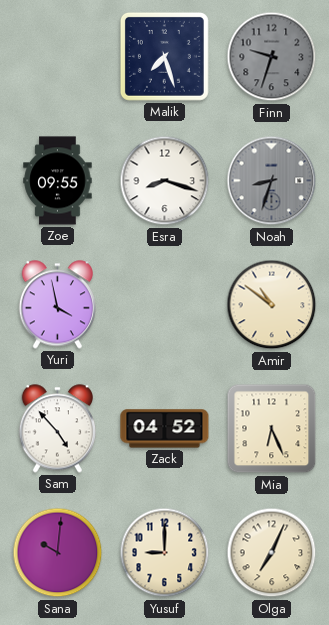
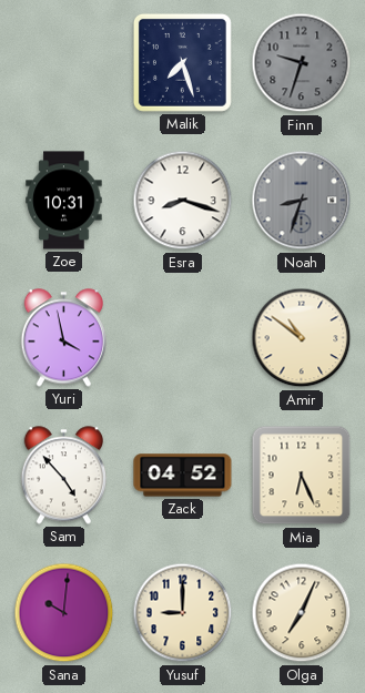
Zoe: 09:55 -> 10:31 (64, 201)
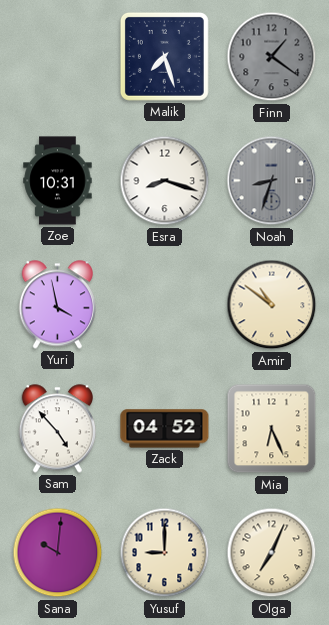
Finn: 9:33 -> 1:21 (272, 57)
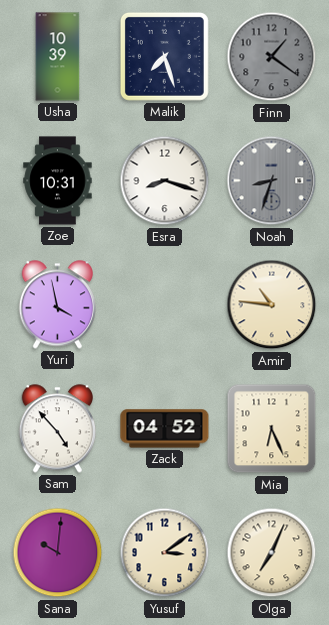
Usha: none -> 10:39 (58, 57)
Amir: 10:51 -> 10:46 (272, 305)
Yusuf: 9:00 -> 3:09 (165, 553)
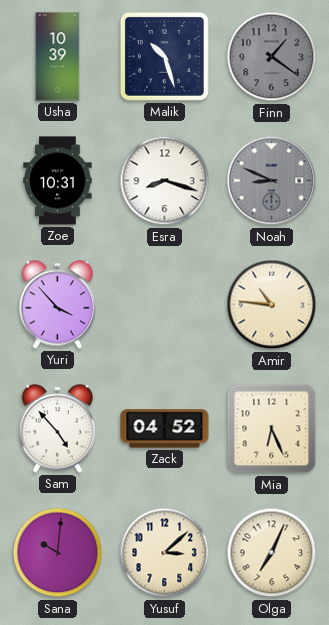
Malik: 7:27 -> 10:27 (164, 56)
Noah: 8:33 -> 8:49 (272, 181)
Yuri: 3:58 -> 3:53 (57, 305)
Yusuf: 3:09 -> 3:08 (165, 553)
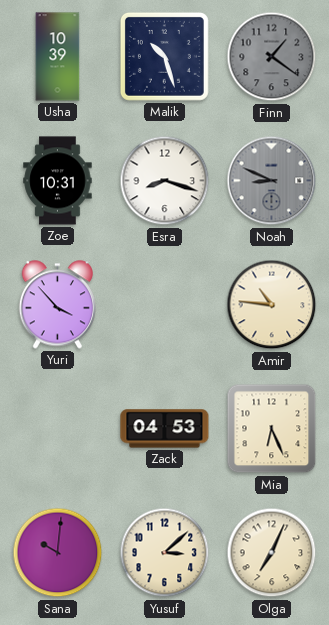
Sam: 4:53 -> none (57, 429)
Zack: 04:52 -> 04:53 (165, 429)
